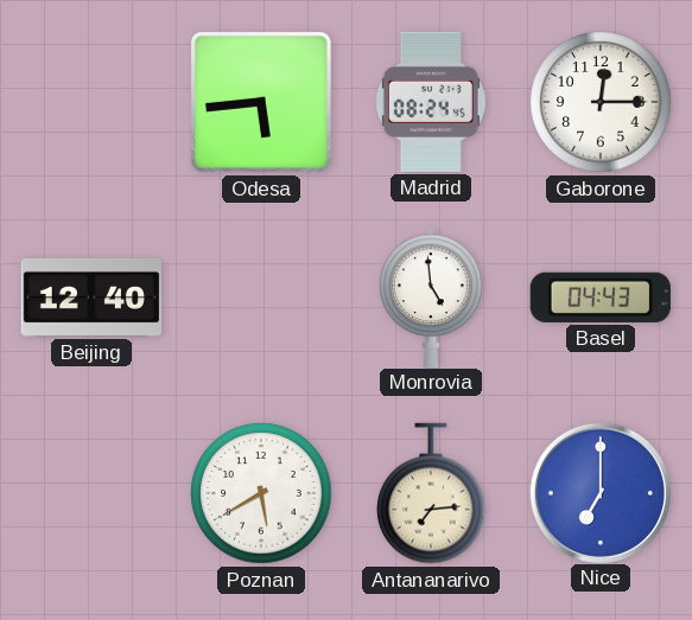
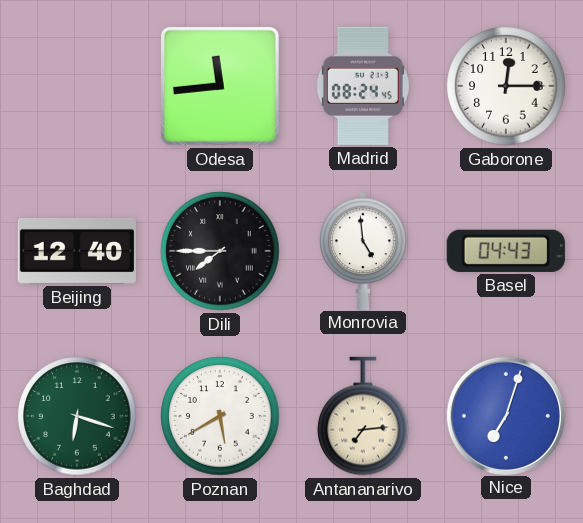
Odesa: 5:44 -> 11:44 (220, 86)
Dili: none -> 7:45 (220, 251)
Baghdad: none -> 6:18 (77, 416)
Nice: 7:00 -> 7:03 (505, 415)
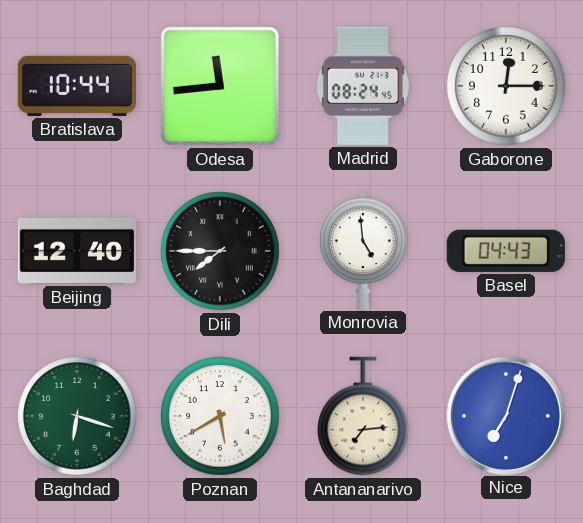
Bratislava: none -> 10:44 (76, 86)
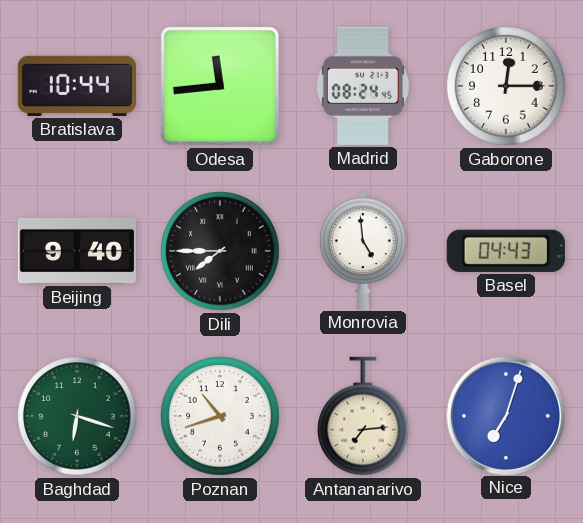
Beijing: 12:40 -> 9:40 (76, 251)
Poznan: 5:40 -> 10:42 (220, 416)
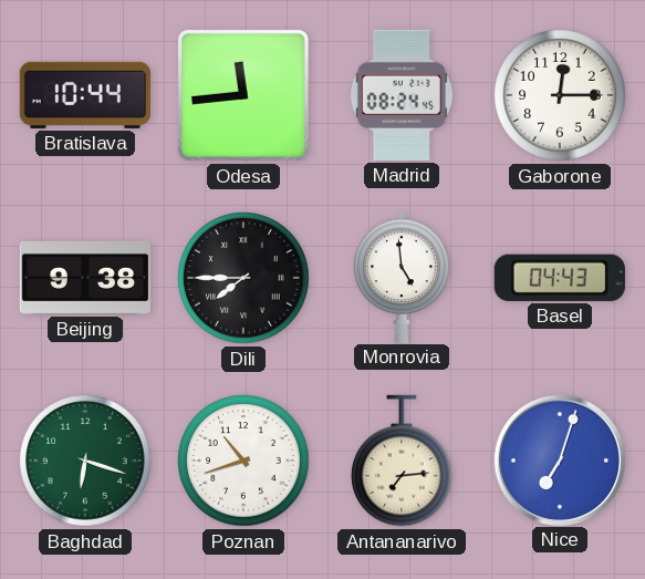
Beijing: 9:40 -> 9:38 (84, 278)
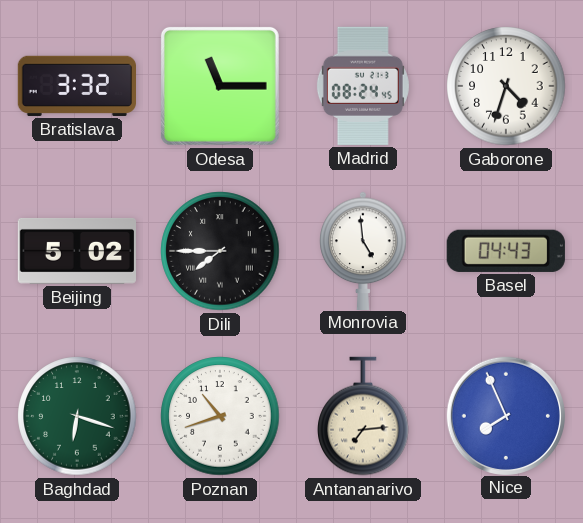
Bratislava: 10:44 -> 3:32 (76, 86)
Odesa: 11:44 -> 11:15 (220, 86)
Gaborone: 12:15 -> 4:33 (506, 86)
Beijing: 9:38 -> 5:02 (76, 251)
Nice: 7:03 -> 7:56 (505, 415)
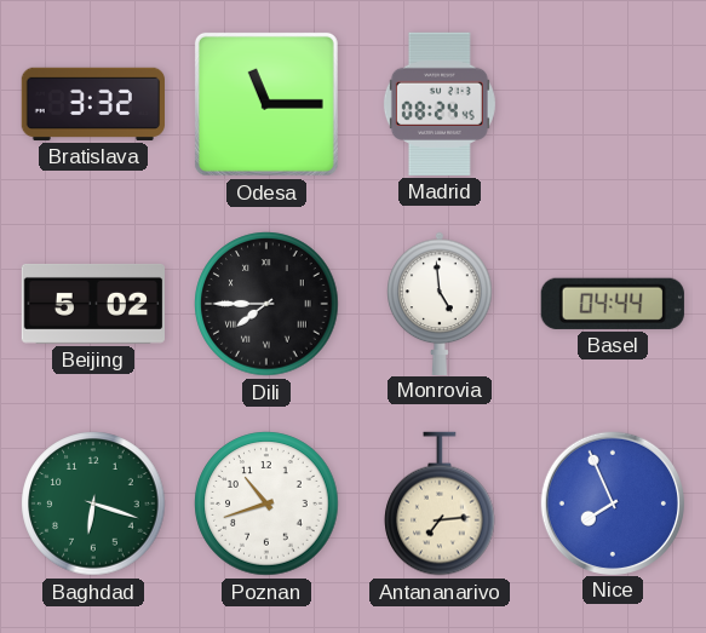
Gaborone: 4:33 -> none (506, 86)
Basel: 04:43 -> 04:44 (613, 304)
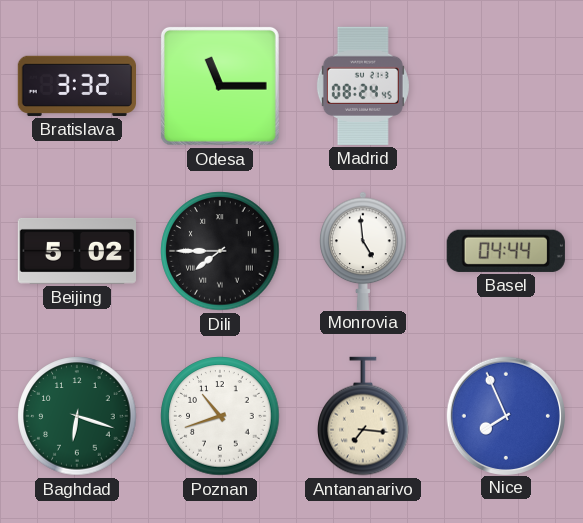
Antananarivo: 7:14 -> 7:16 (363, 416)
